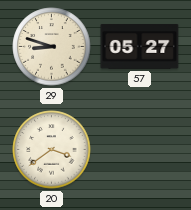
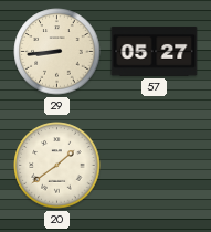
29: 8:48 -> 8:44 (57, 52)
20: 3:39 -> 1:39 (57, 166)
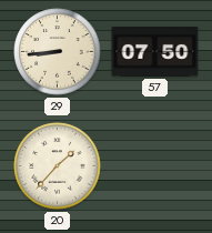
57: 05:27 -> 07:50 (155, 51)
20: 1:39 -> 1:37 (58, 166)
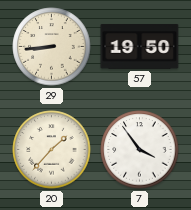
57: 07:50 -> 19:50 (140, 46)
7: none -> 3:54 (140, 150)
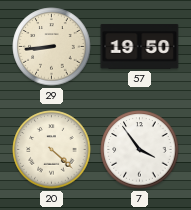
20: 1:37 -> 4:22 (52, 150)
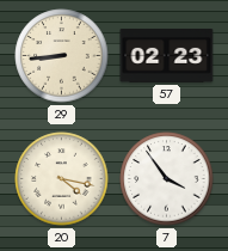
57: 19:50 -> 02:23 (167, 55)
20: 4:22 -> 4:17 (62, 179)
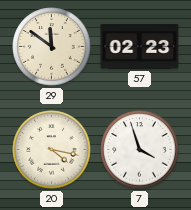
29: 8:44 -> 11:51 (52, 47)
7: 3:54 -> 3:57 (140, 150)
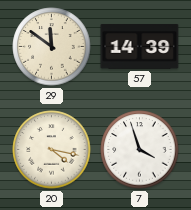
57: 02:23 -> 14:39 (140, 46)
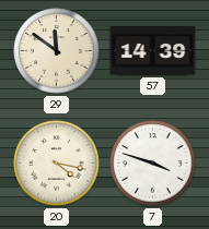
7: 3:57 -> 3:48 (153, 164)
